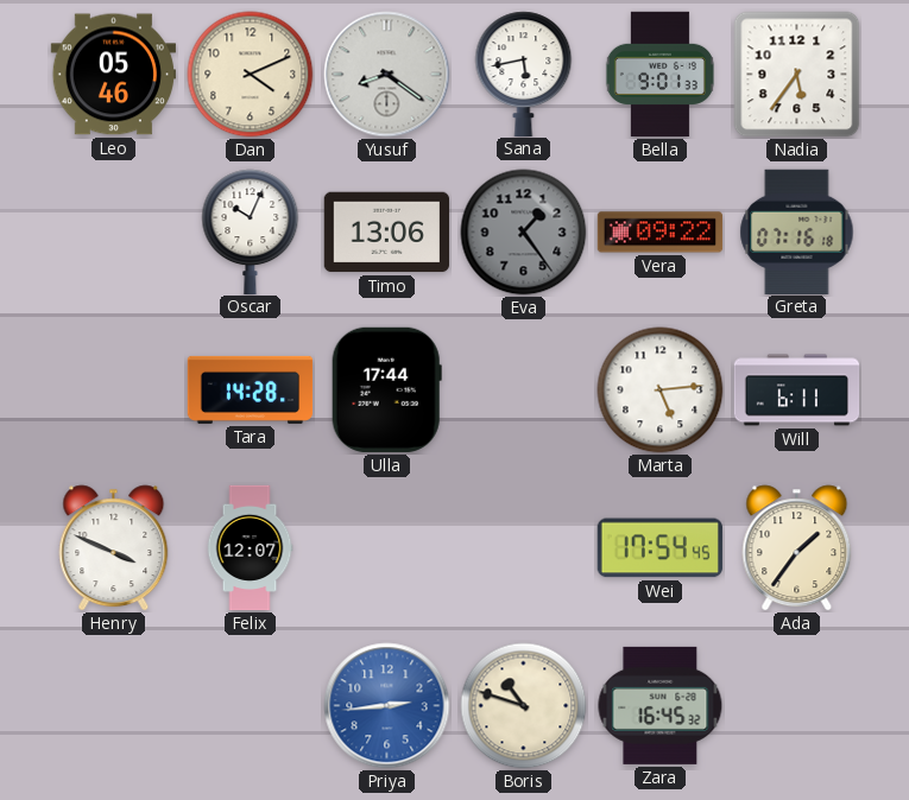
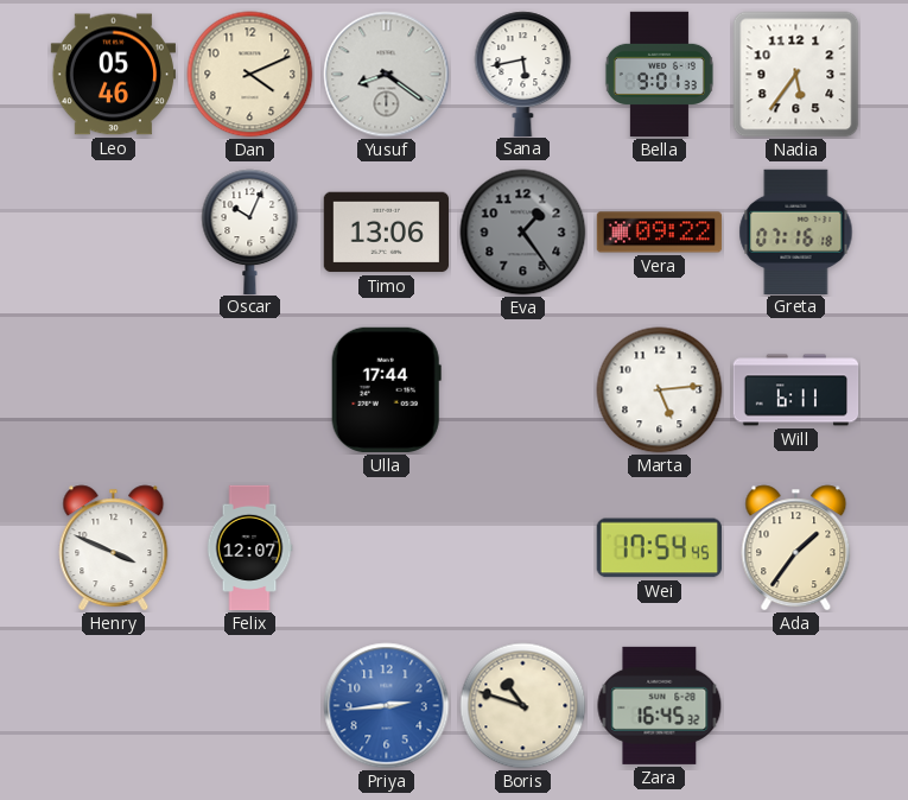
Tara: 14:28 -> none (251, 389)
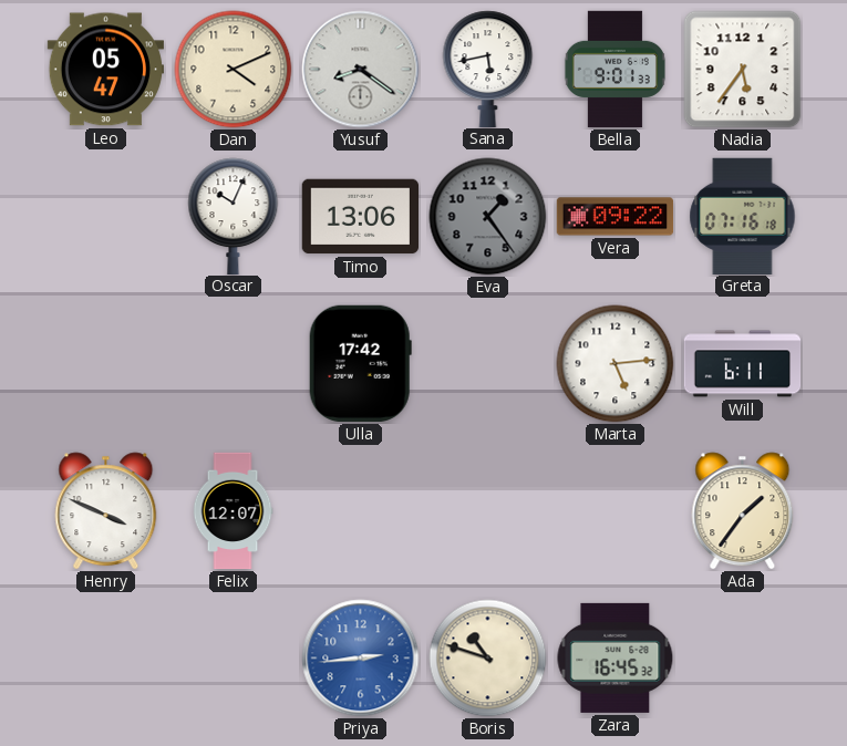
Leo: 05:46 -> 05:47 (105, 70)
Ulla: 17:44 -> 17:42 (360, 363)
Wei: 17:54 -> none (659, 548)
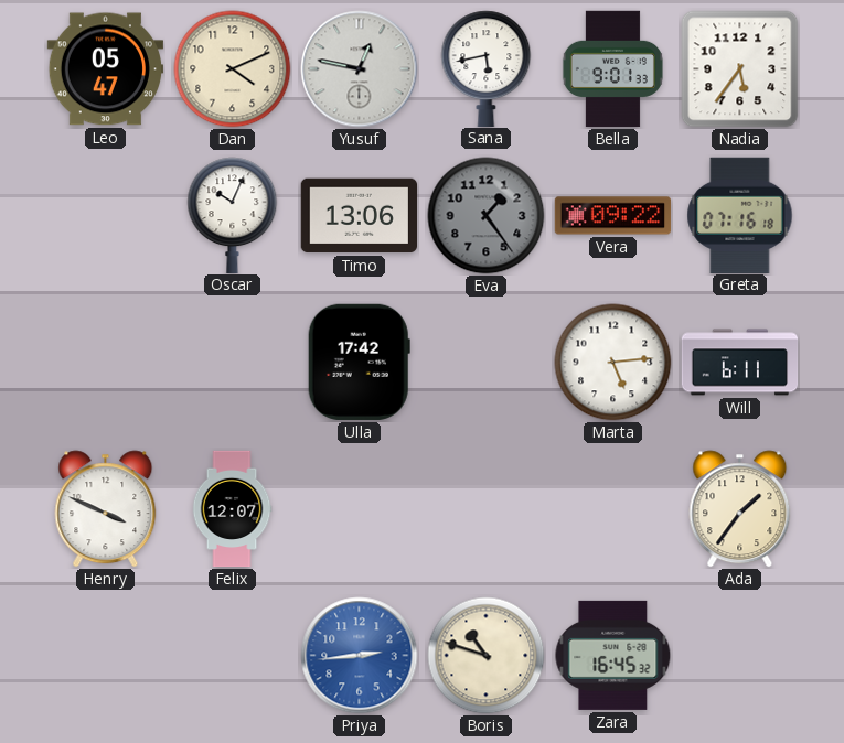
Yusuf: 8:21 -> 12:47 (360, 69)
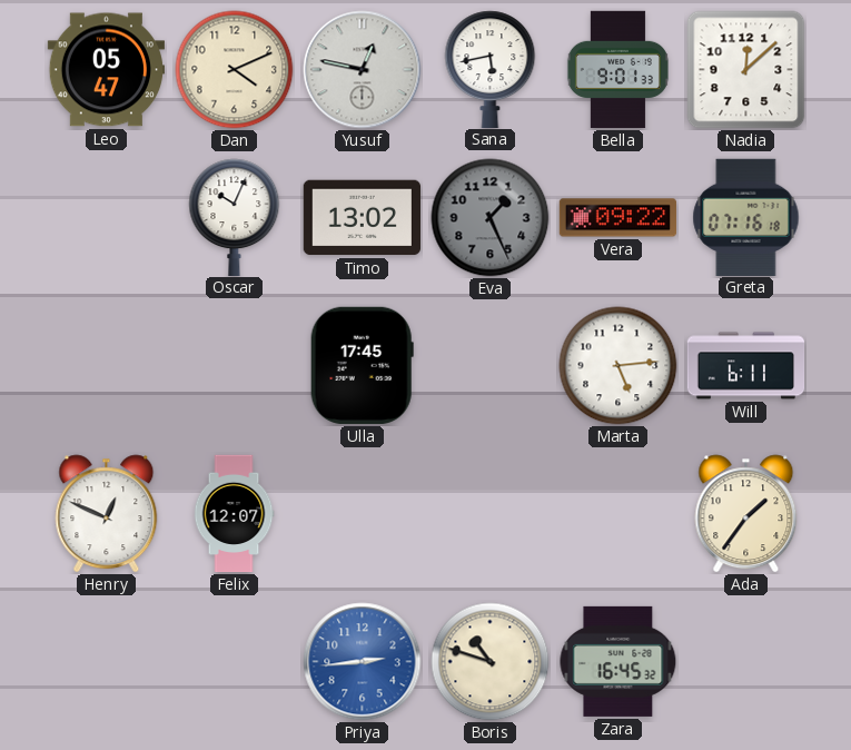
Nadia: 5:36 -> 12:08 (746, 70)
Timo: 13:06 -> 13:02 (362, 218)
Eva: 1:24 -> 1:26 (491, 218)
Ulla: 17:42 -> 17:45 (362, 365)
Henry: 3:49 -> 12:49 (107, 514)
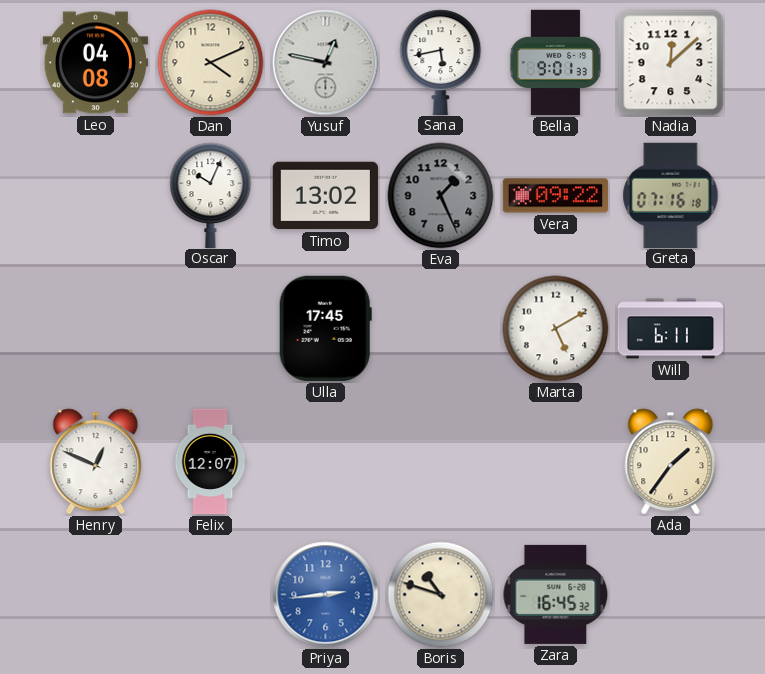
Leo: 05:47 -> 04:08 (95, 63)
Marta: 5:14 -> 5:10 (556, 329)
